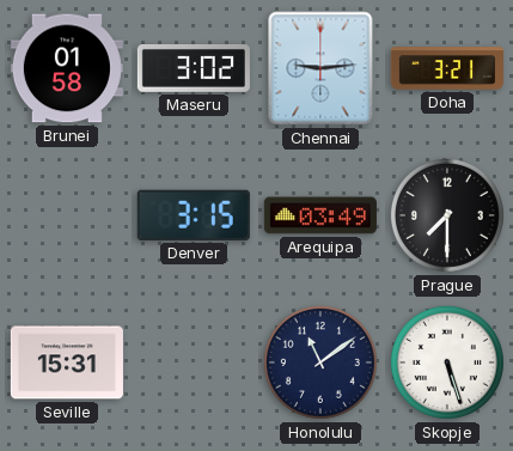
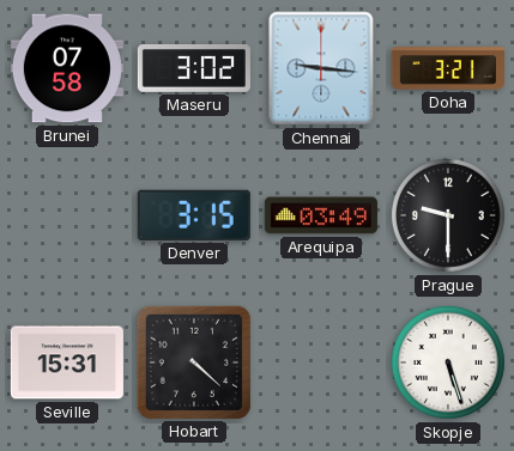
Brunei: 01:58 -> 07:58 (67, 68)
Chennai: 9:14 -> 9:16 (321, 68)
Prague: 7:30 -> 9:30 (448, 215)
Hobart: none -> 4:22 (194, 362)
Honolulu: 11:09 -> none (320, 362)
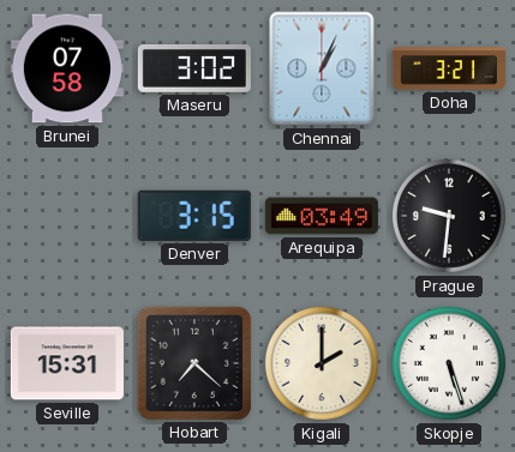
Chennai: 9:16 -> 1:04 (322, 68)
Prague: 9:30 -> 9:31 (449, 216)
Hobart: 4:22 -> 7:22 (194, 363)
Kigali: none -> 2:00 (322, 363)
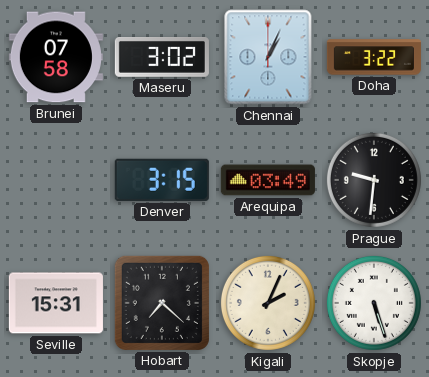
Doha: 3:21 -> 3:22 (374, 57)
Kigali: 2:00 -> 2:04 (268, 303)
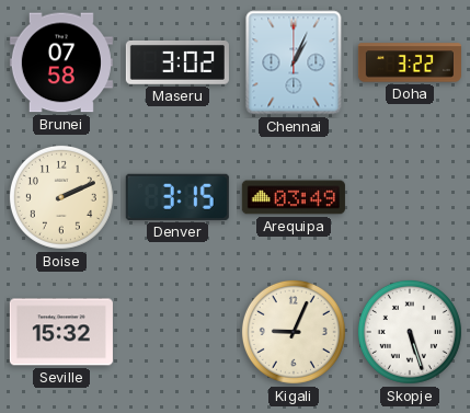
Boise: none -> 2:11 (61, 197)
Prague: 9:31 -> none (374, 180)
Seville: 15:31 -> 15:32 (61, 332)
Hobart: 7:22 -> none (162, 303)
Kigali: 2:04 -> 9:04 (294, 332)
